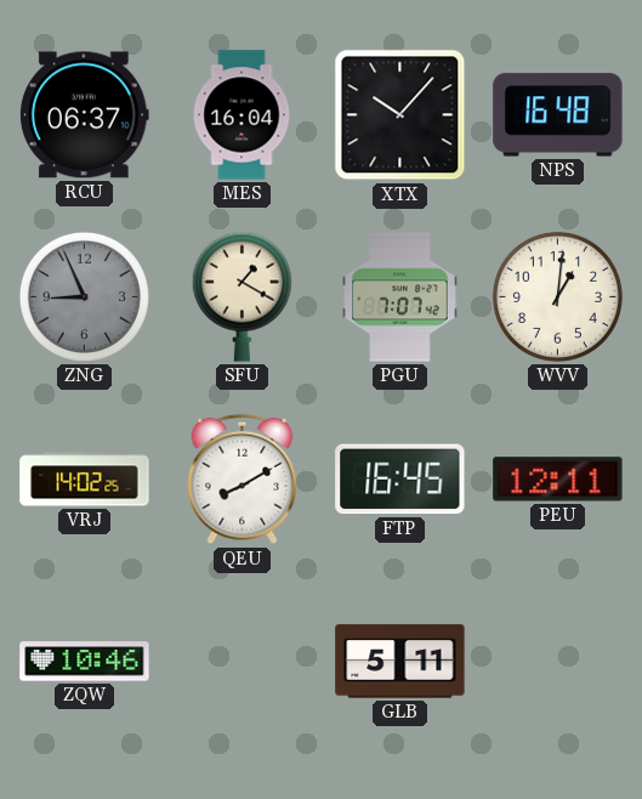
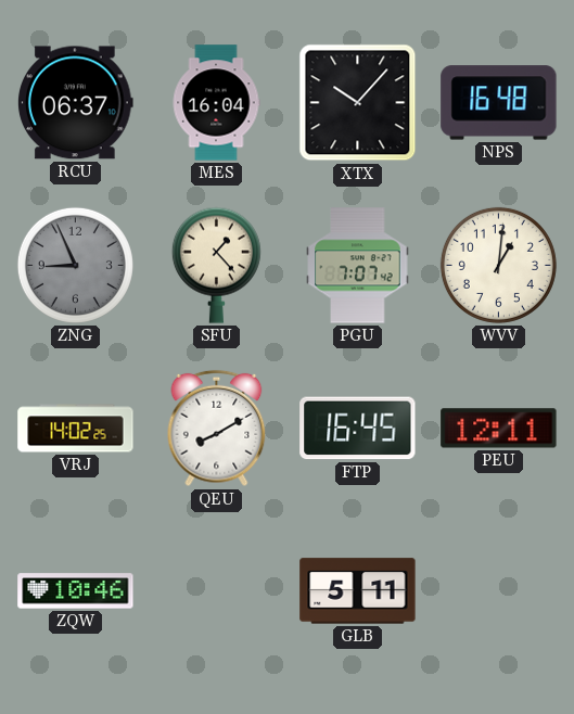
SFU: 1:20 -> 1:23 (216, 265)
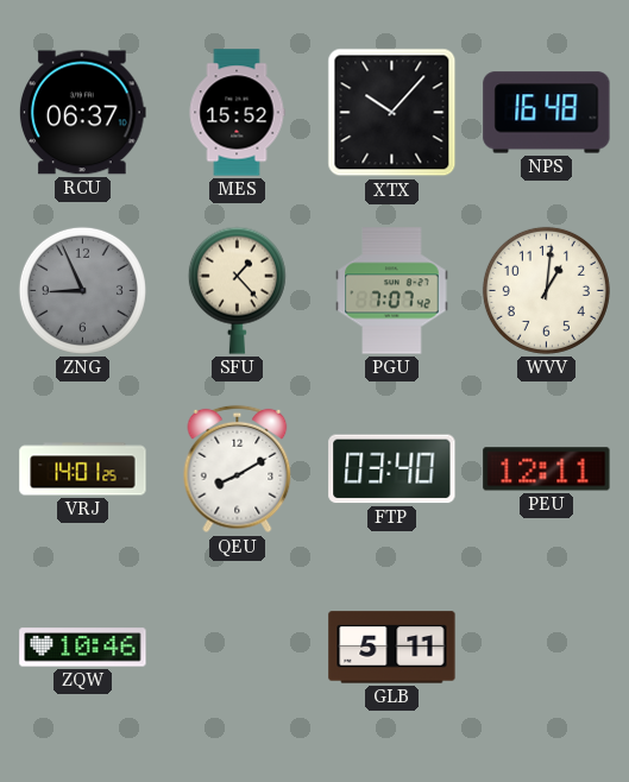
MES: 16:04 -> 15:52 (237, 113)
VRJ: 14:02 -> 14:01 (83, 469)
FTP: 16:45 -> 03:40 (392, 469)
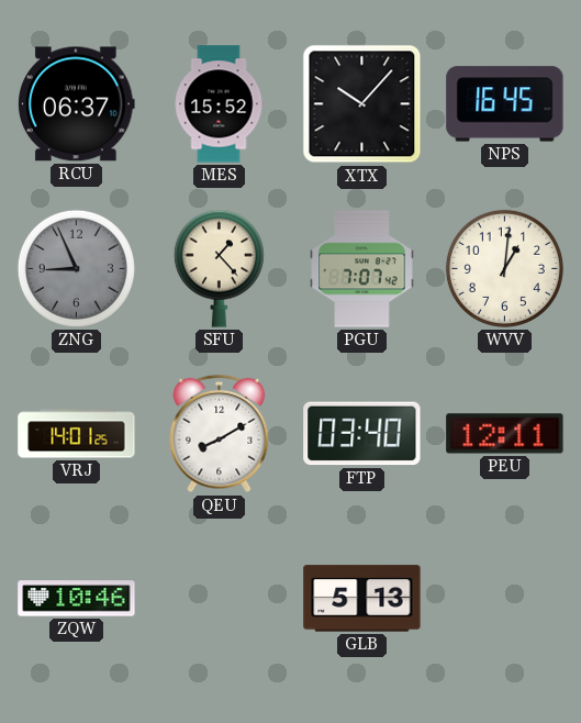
NPS: 16:48 -> 16:45 (505, 104)
GLB: 5:11 -> 5:13 (362, 599)
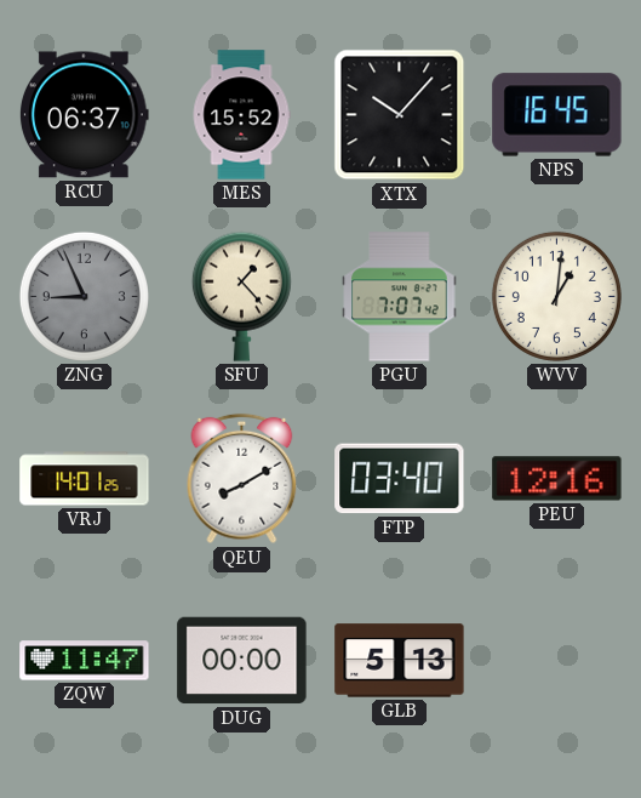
PEU: 12:11 -> 12:16 (557, 479)
ZQW: 10:46 -> 11:47 (85, 661)
DUG: none -> 00:00 (242, 661)
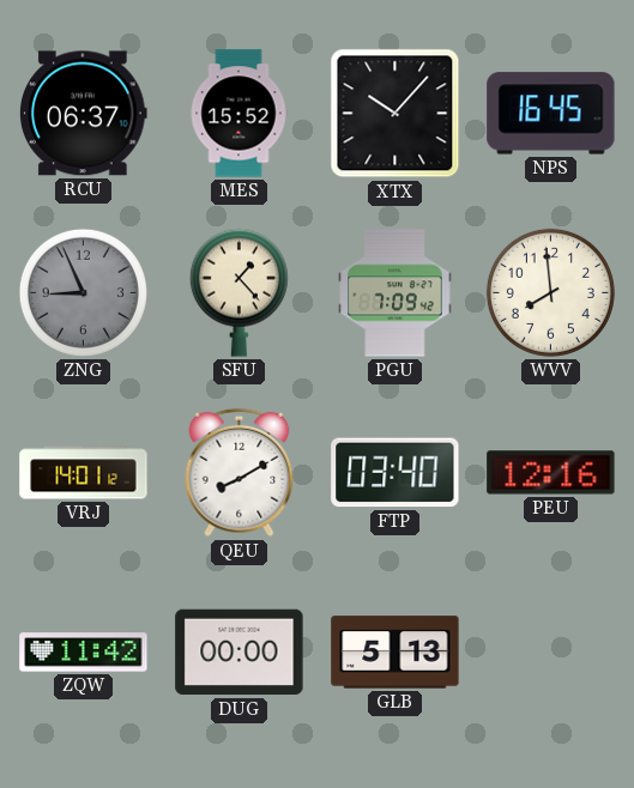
PGU: 7:07 -> 7:09 (396, 293)
WVV: 1:01 -> 7:59 (550, 292)
VRJ: 14:01:25 -> 14:01:12 (84, 473)
ZQW: 11:47 -> 11:42 (84, 653)
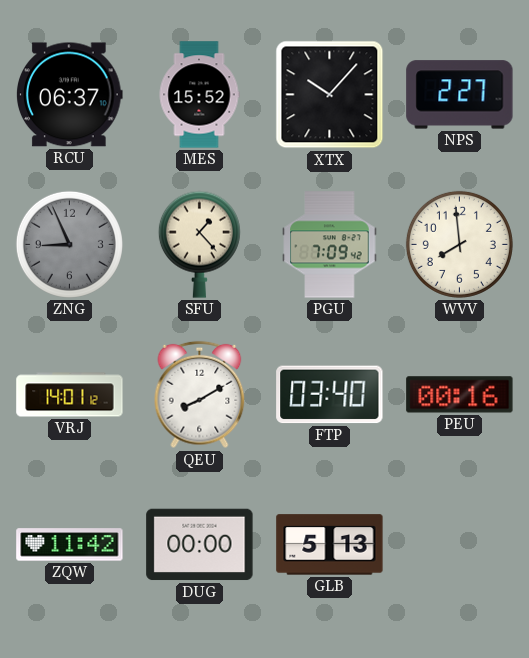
NPS: 16:45 -> 2:27 (460, 95)
PEU: 12:16 -> 00:16 (460, 395)
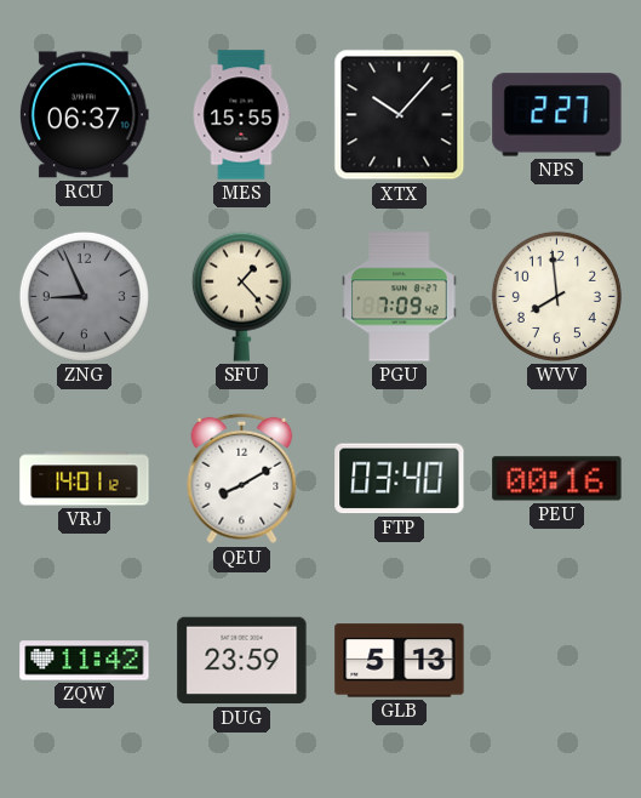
MES: 15:52 -> 15:55 (241, 115)
DUG: 00:00 -> 23:59 (242, 661)
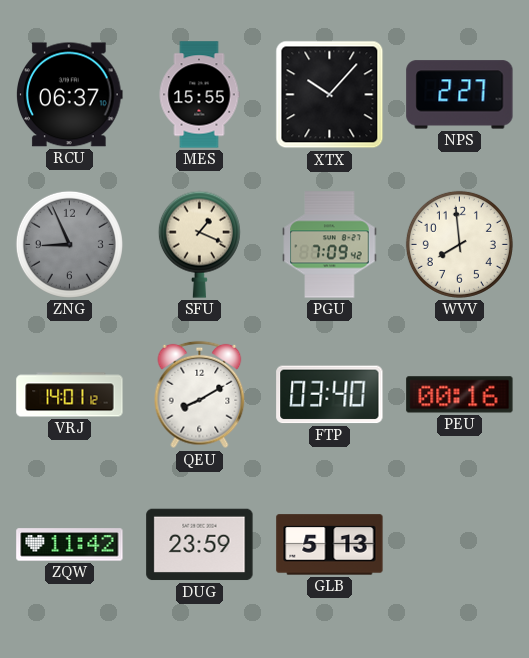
SFU: 1:23 -> 1:19 (199, 244)
